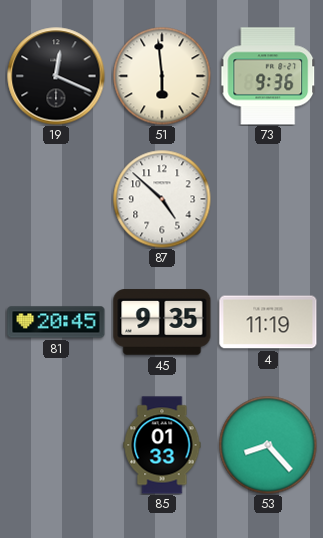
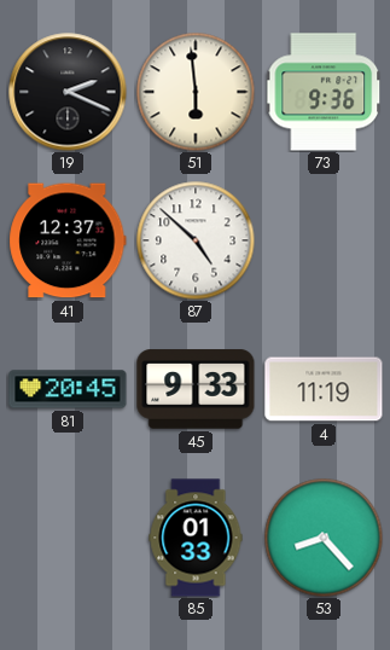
19: 12:19 -> 2:19 (68, 92)
41: none -> 12:37 (68, 240)
45: 9:35 -> 9:33 (196, 389)
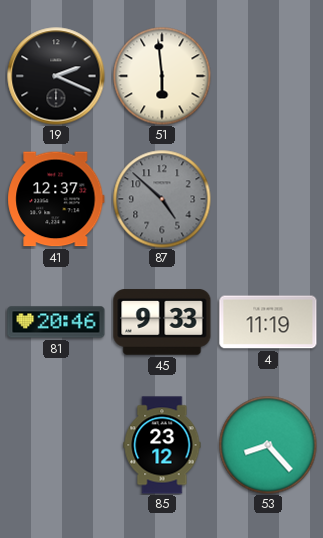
73: 9:36 -> none (325, 92)
87 dial: white -> grey (162, 199)
81: 20:45 -> 20:46 (56, 322)
85: 01:33 -> 23:12 (162, 445)
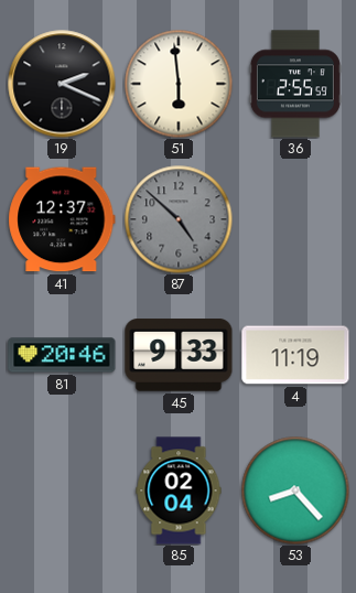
36: none -> 2:55 (295, 84)
85: 23:12 -> 02:04 (179, 490)
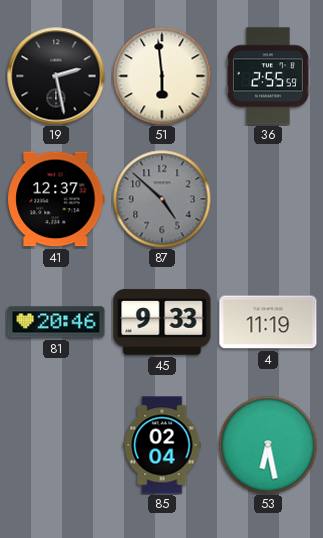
19: 2:19 -> 2:28 (56, 76)
53: 8:23 -> 6:28 (268, 445)
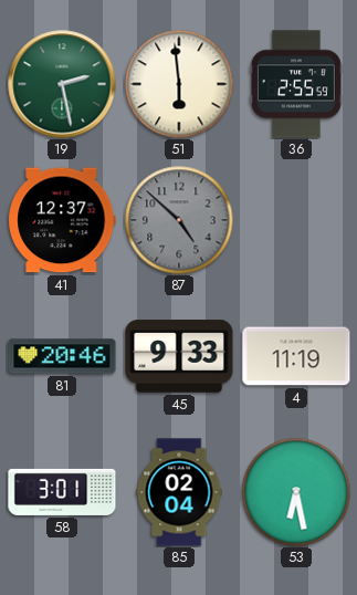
19 dial: black -> green (62, 84)
58: none -> 3:01 (62, 492)
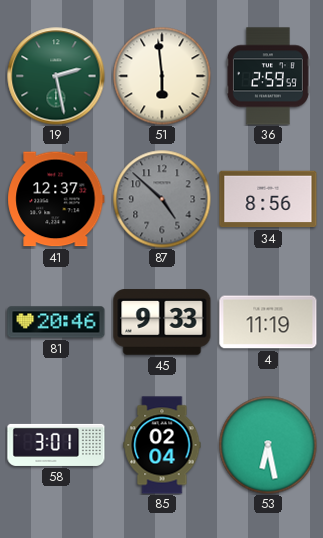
36: 2:55 -> 2:59 (268, 76)
34: none -> 8:56 (268, 199)
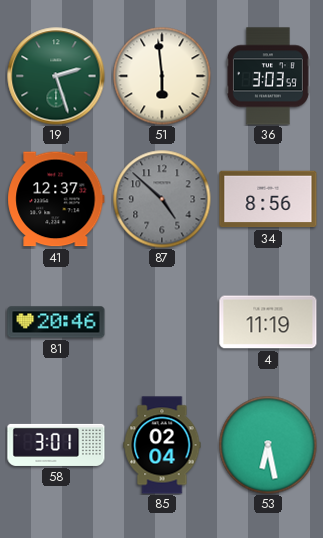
19: 2:28 -> 2:27 (56, 76)
36: 2:59 -> 3:03 (268, 76)
45: 9:33 -> none (162, 322)
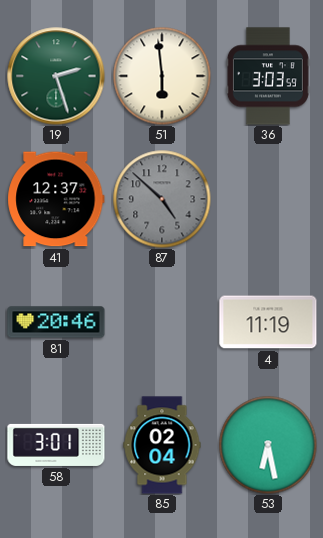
34: 8:56 -> none (268, 199)
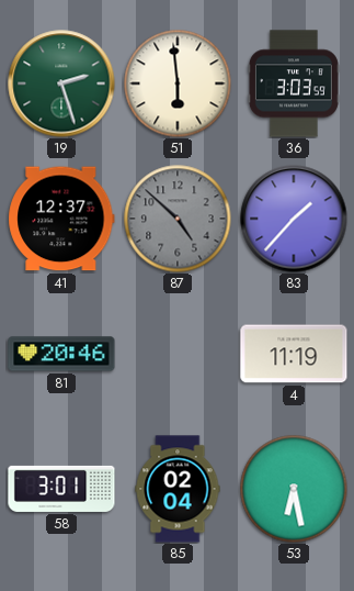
83: none -> 1:37 (294, 219)
